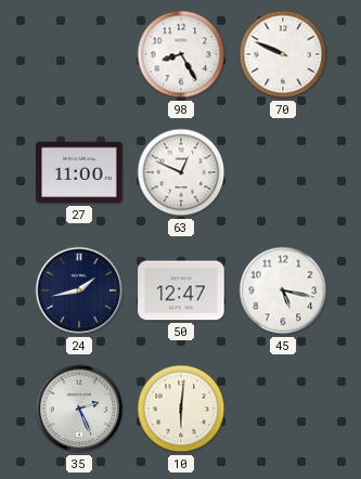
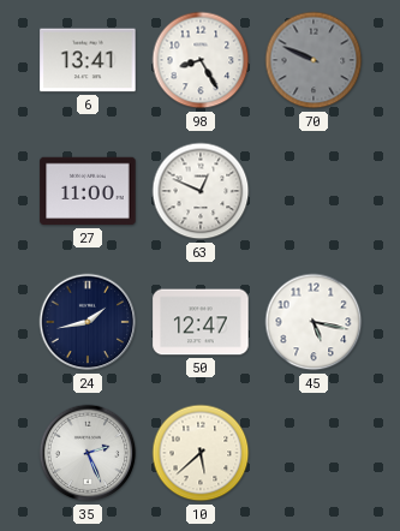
6: none -> 13:41 (88, 60)
70 dial: white -> grey (314, 60)
10: 6:01 -> 5:38 (201, 453)
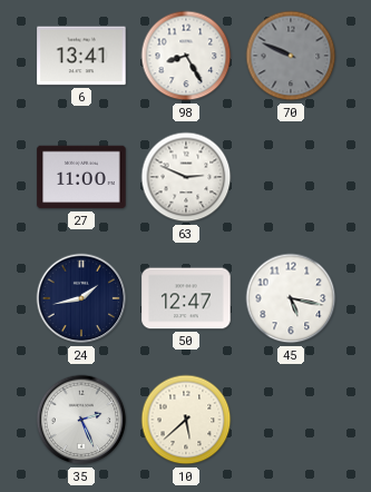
63: 12:49 -> 2:49 (186, 177)
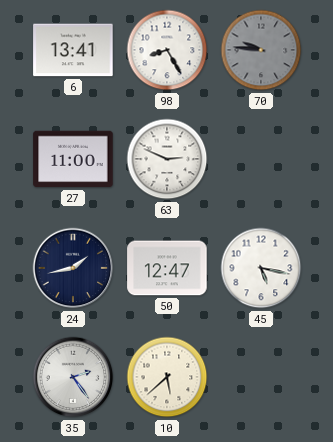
70: 9:49 -> 9:46 (261, 50)
35: 2:26 -> 2:24 (73, 377)
